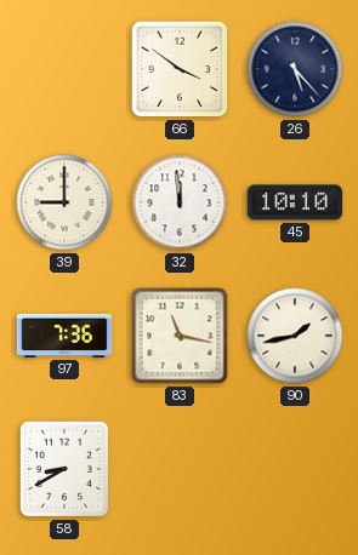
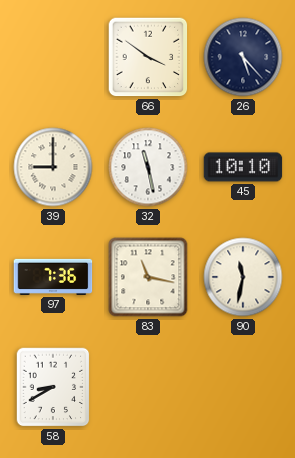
32: 11:59 -> 11:28 (148, 167)
90: 1:43 -> 11:32 (243, 277)
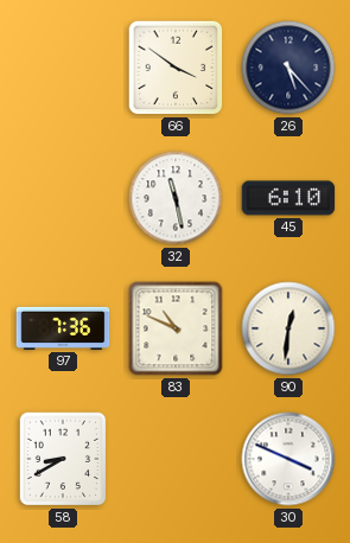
39: 9:00 -> none (53, 167)
45: 10:10 -> 6:10 (288, 198)
83: 11:17 -> 10:49 (176, 328)
90: 11:32 -> 12:31 (288, 328)
30: none -> 3:49 (288, 459)
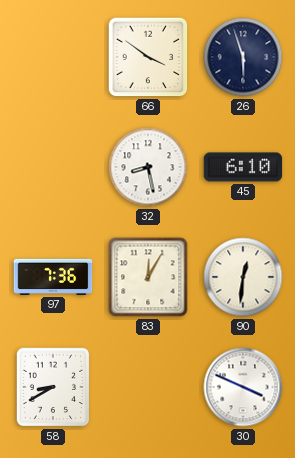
26: 5:23 -> 5:57 (243, 57)
32: 11:28 -> 8:28 (148, 167)
83: 10:49 -> 12:05 (148, 277)
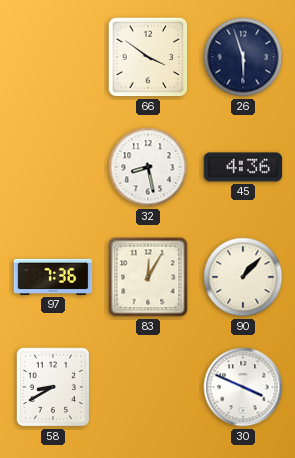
45: 6:10 -> 4:36 (243, 167)
90: 12:31 -> 1:07 (243, 277)
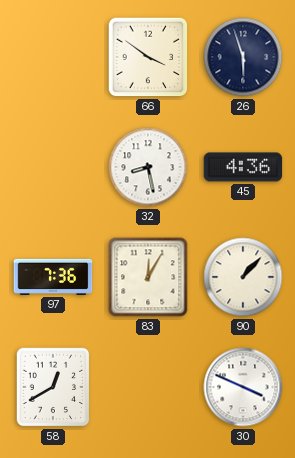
58: 8:40 -> 12:40 (53, 387)
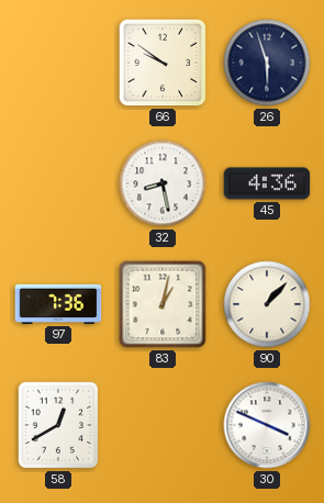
66: 3:51 -> 9:51 (163, 63)
83: 12:05 -> 1:02 (163, 304)
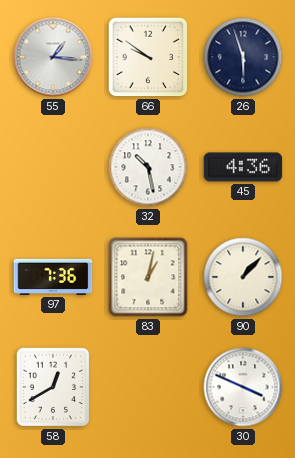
55: none -> 1:16 (53, 57)
32: 8:28 -> 10:28 (148, 167)
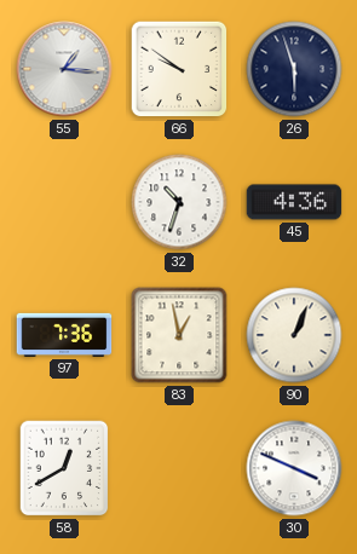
32: 10:28 -> 10:33 (179, 202)
83: 1:02 -> 12:58 (179, 335)
90: 1:07 -> 1:04 (294, 335)
